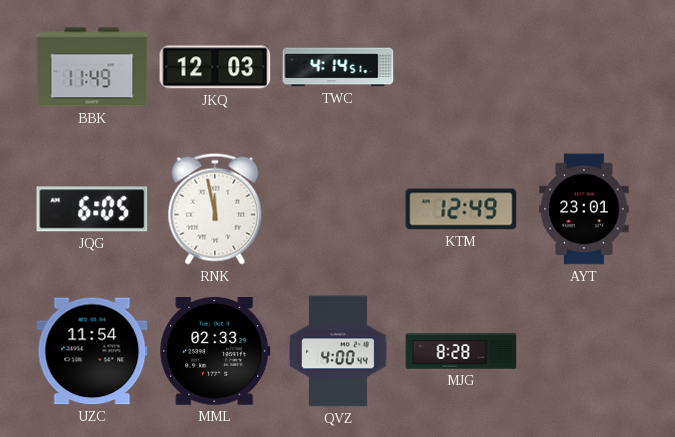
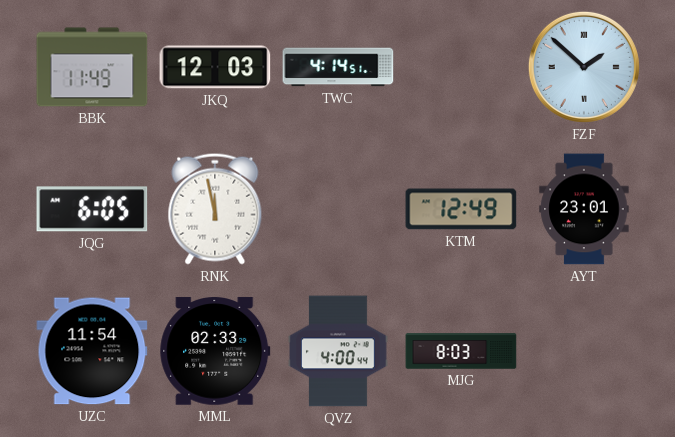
FZF: none -> 1:52 (584, 67)
MJG: 8:28 -> 8:03 (461, 351)
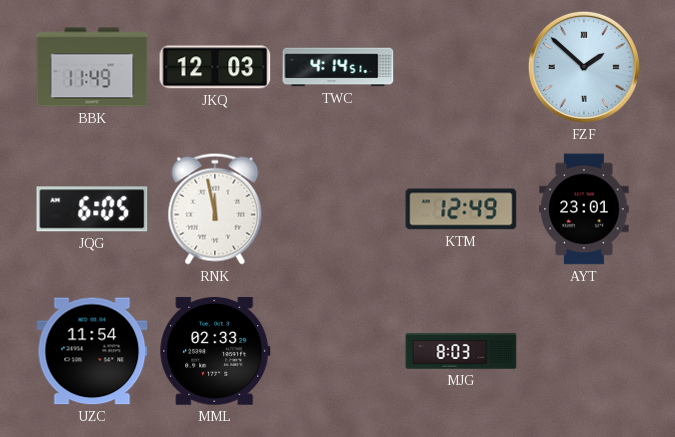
QVZ: 4:00 -> none (338, 351)
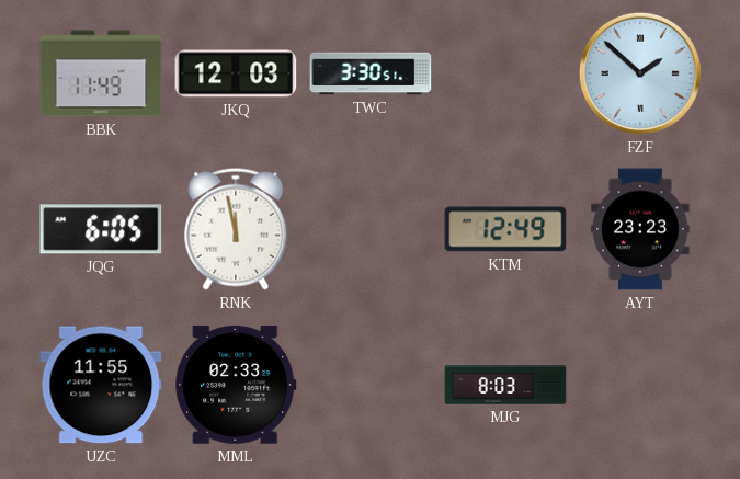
TWC: 4:14 -> 3:30 (371, 73)
AYT: 23:01 -> 23:23 (640, 229)
UZC: 11:54 -> 11:55 (101, 385)
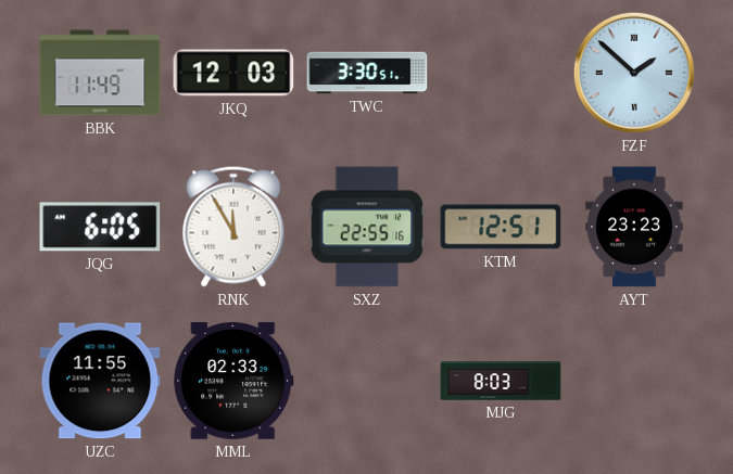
RNK: 11:58 -> 11:55 (233, 227)
SXZ: none -> 22:55 (367, 227)
KTM: 12:49 -> 12:51 (501, 227)
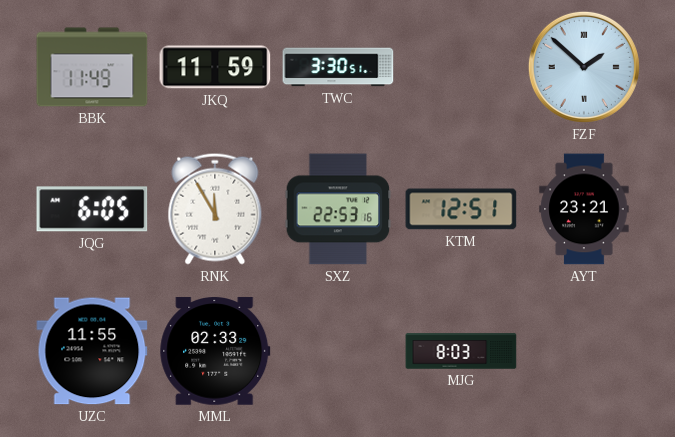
JKQ: 12:03 -> 11:59 (215, 67)
SXZ: 22:55 -> 22:53 (338, 209)
AYT: 23:23 -> 23:21 (584, 209)
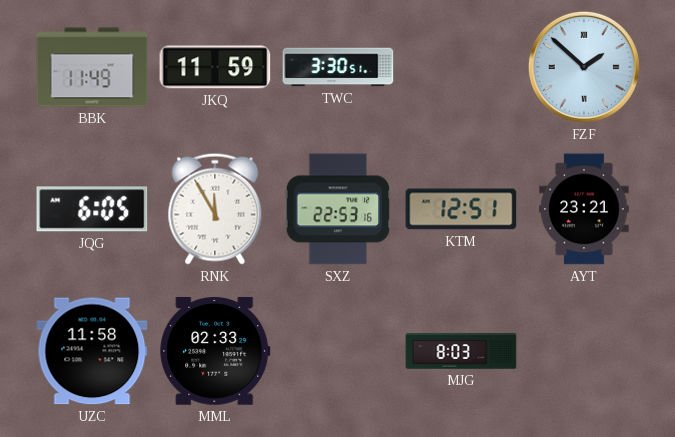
UZC: 11:55 -> 11:58 (92, 351)
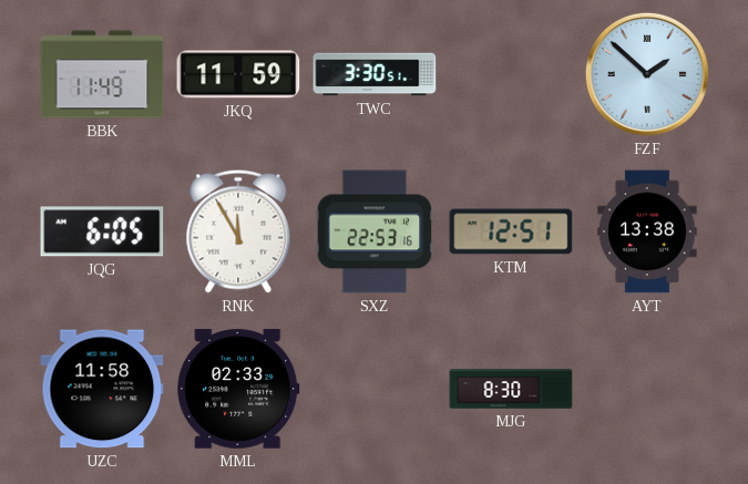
AYT: 23:21 -> 13:38 (647, 231)
MJG: 8:03 -> 8:30 (511, 389)
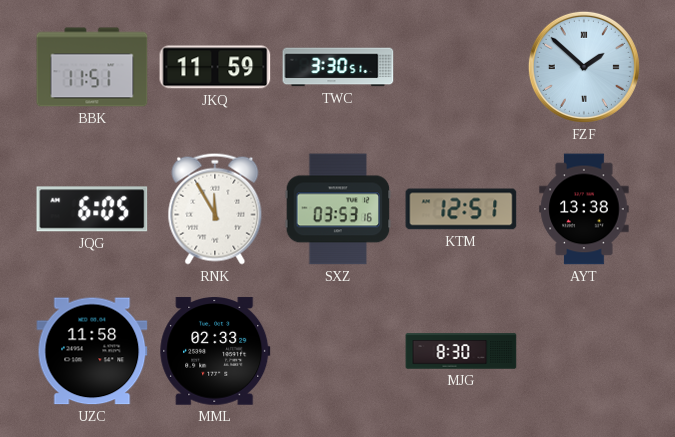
BBK: 11:49 -> 11:51 (92, 67)
SXZ: 22:53 -> 03:53 (338, 209)
